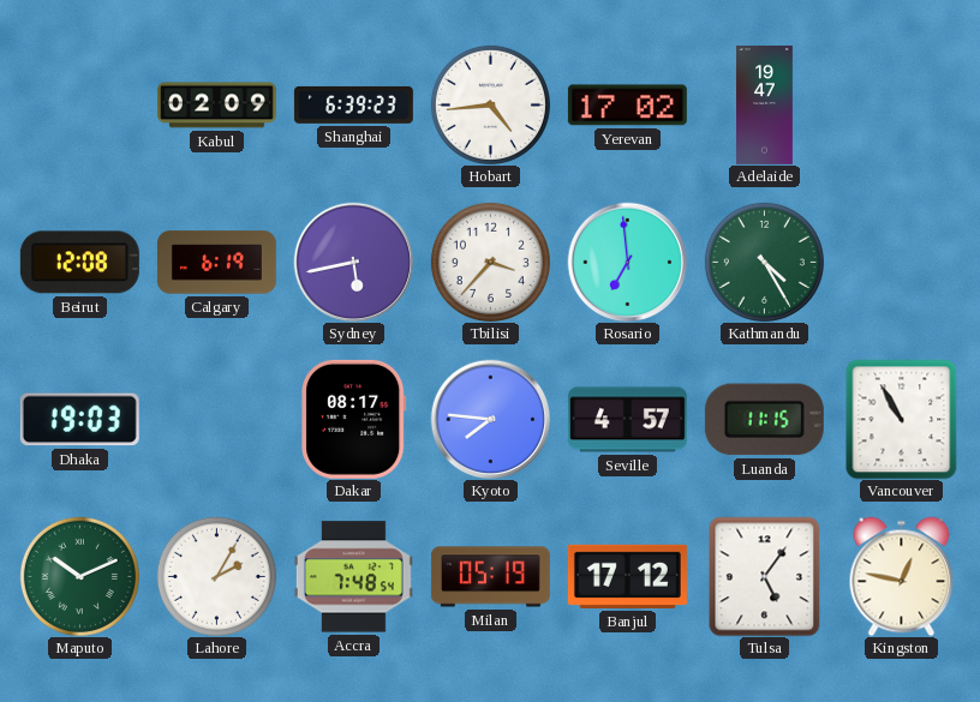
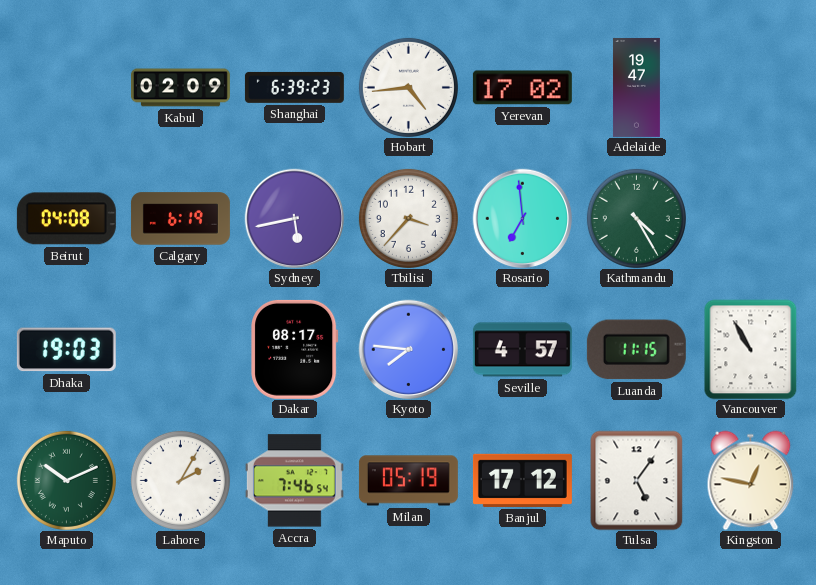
Beirut: 12:08 -> 04:08 (66, 219)
Accra: 7:48 -> 7:46 (294, 481)
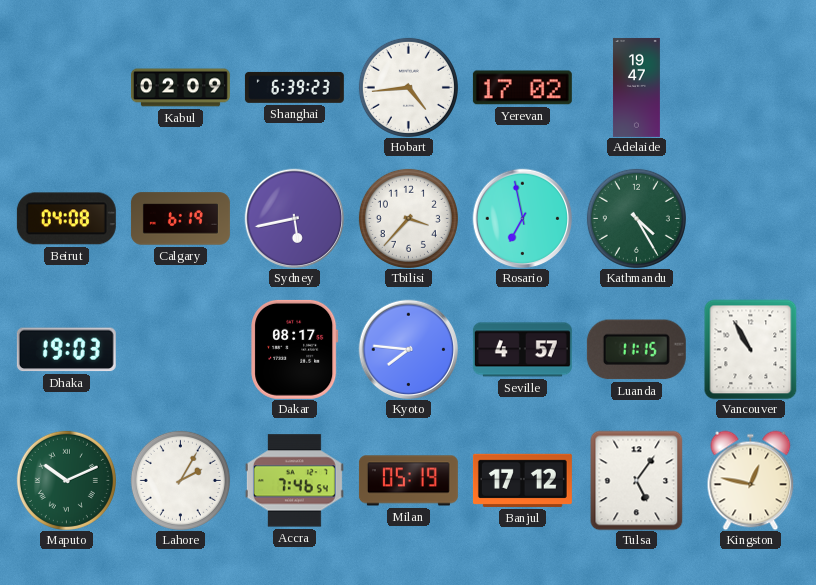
Rosario: 6:59 -> 6:58 (522, 218)
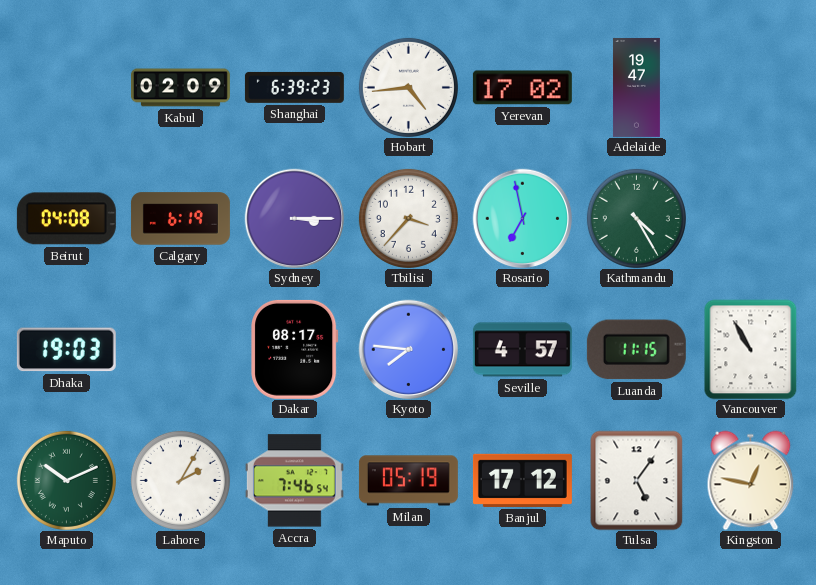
Sydney: 5:43 -> 3:15 (294, 218)
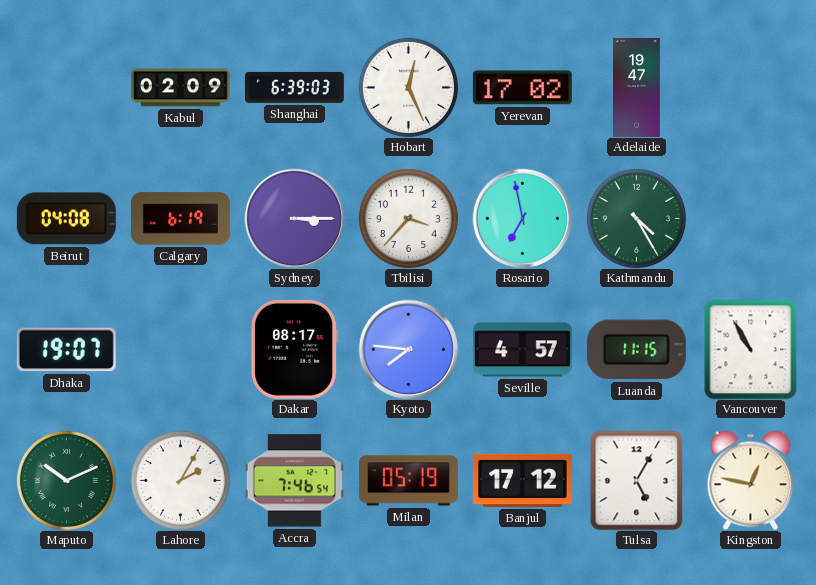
Shanghai: 6:39:23 -> 6:39:03 (294, 87)
Hobart: 4:44 -> 12:26 (408, 87)
Dhaka: 19:03 -> 19:07 (66, 350)
Tulsa: 5:06 -> 5:05 (637, 480)
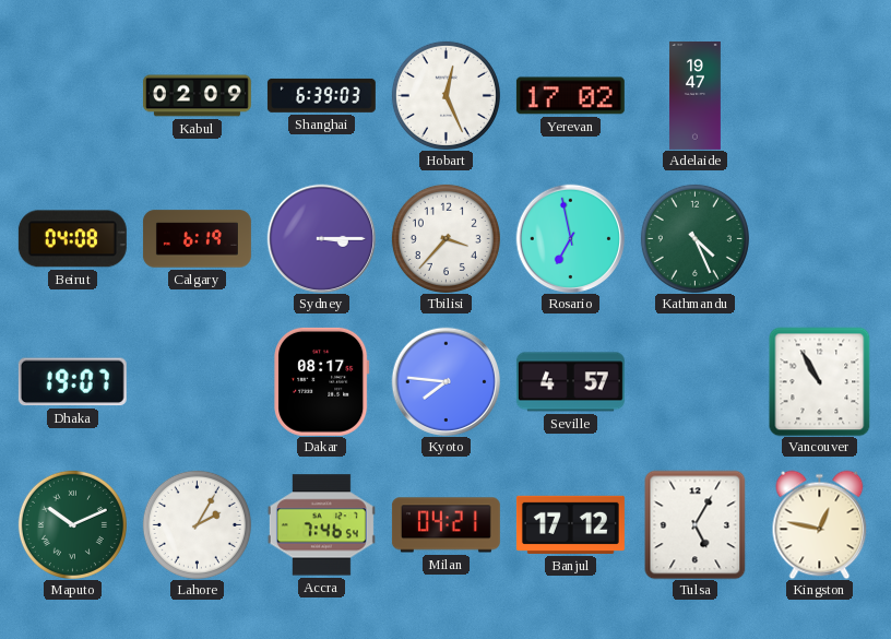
Kathmandu: 4:25 -> 4:26 (694, 238)
Luanda: 11:15 -> none (636, 350)
Milan: 05:19 -> 04:21 (445, 525)
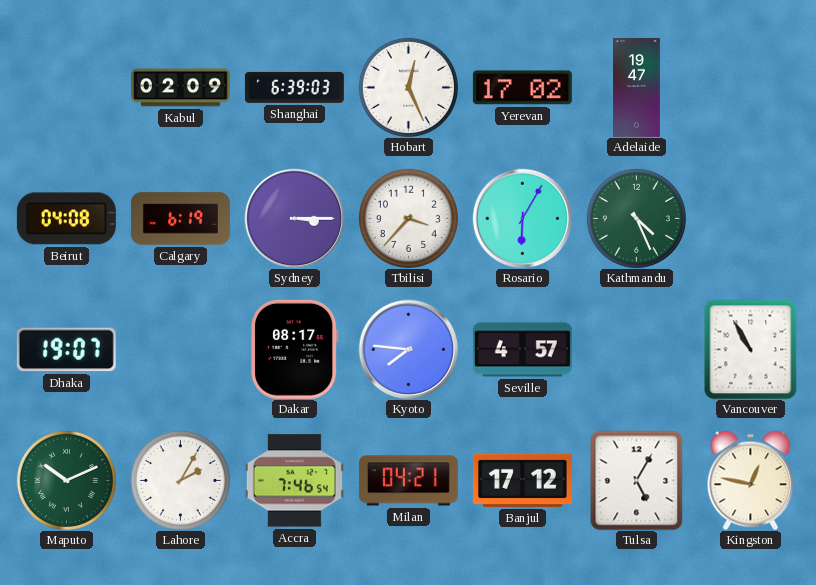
Rosario: 6:58 -> 6:05 (522, 218)
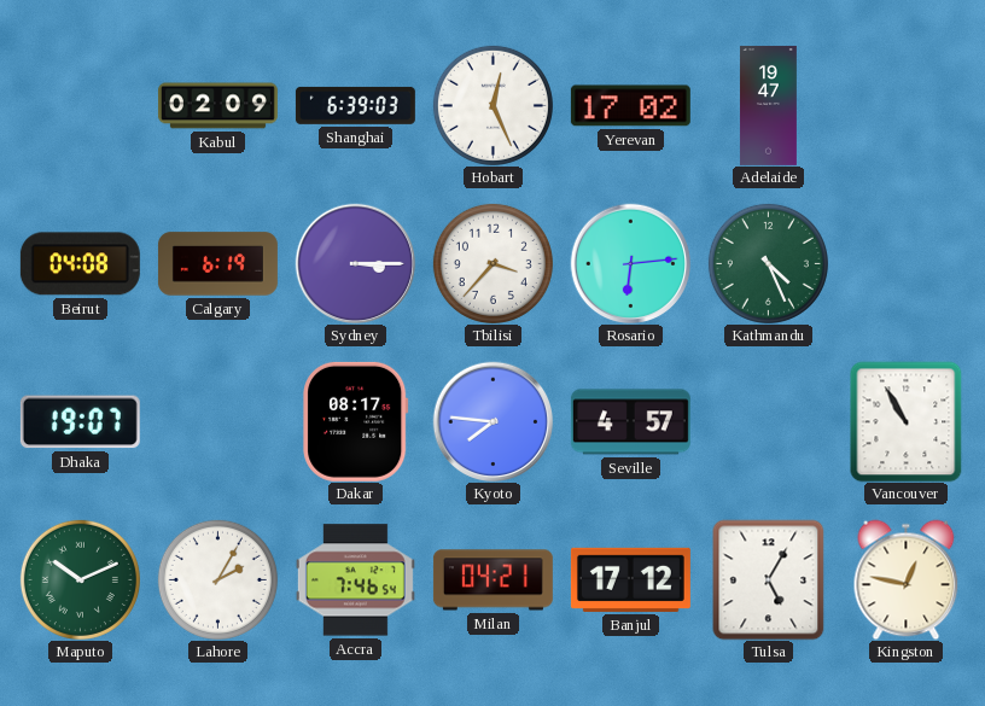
Rosario: 6:05 -> 6:14 (630, 263)
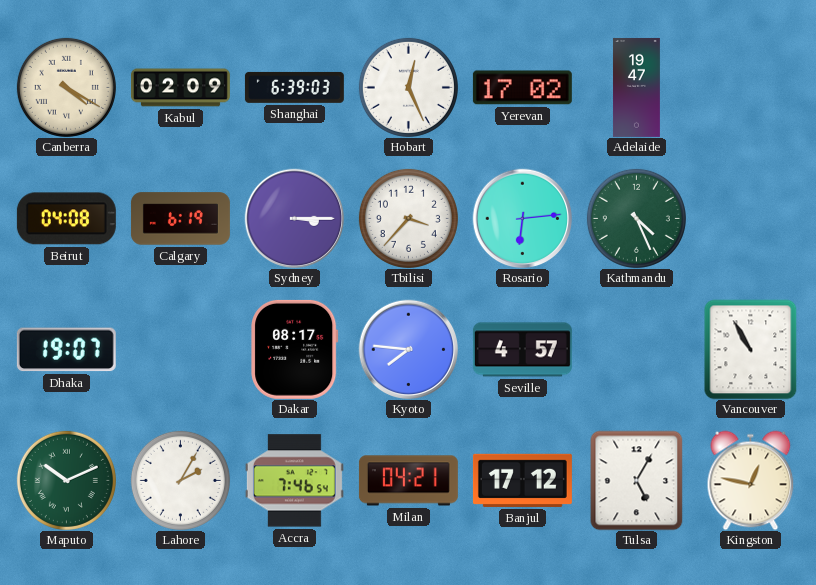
Canberra: none -> 4:20 (66, 87)
